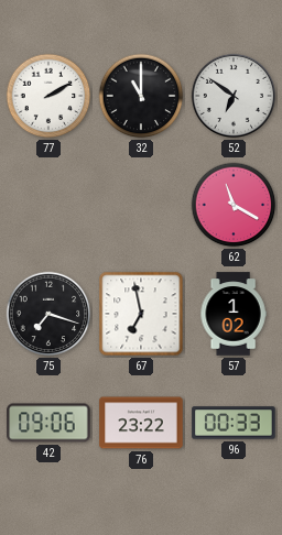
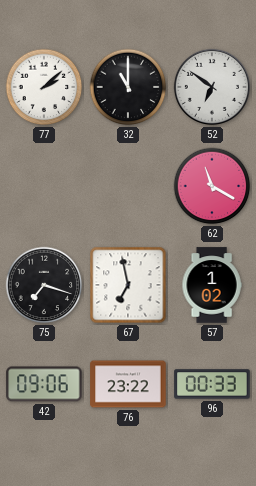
77: 2:10 -> 2:08 (44, 87)
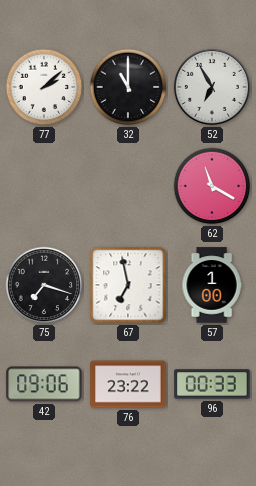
52: 6:51 -> 6:55 (212, 87)
57: 1:02 -> 1:00 (212, 285)
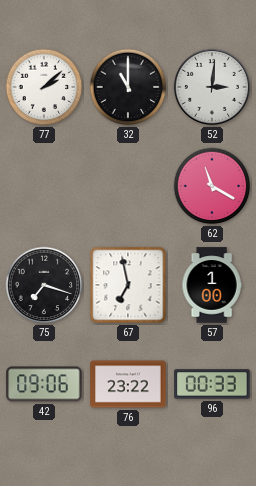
52: 6:55 -> 3:01 (212, 87)
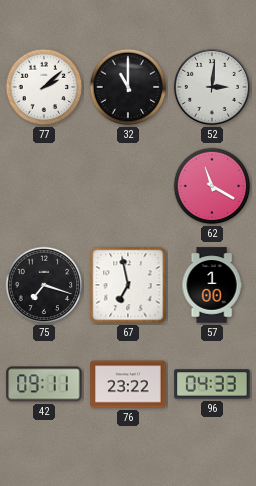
42: 09:06 -> 09:11 (44, 384)
96: 00:33 -> 04:33 (212, 384)
